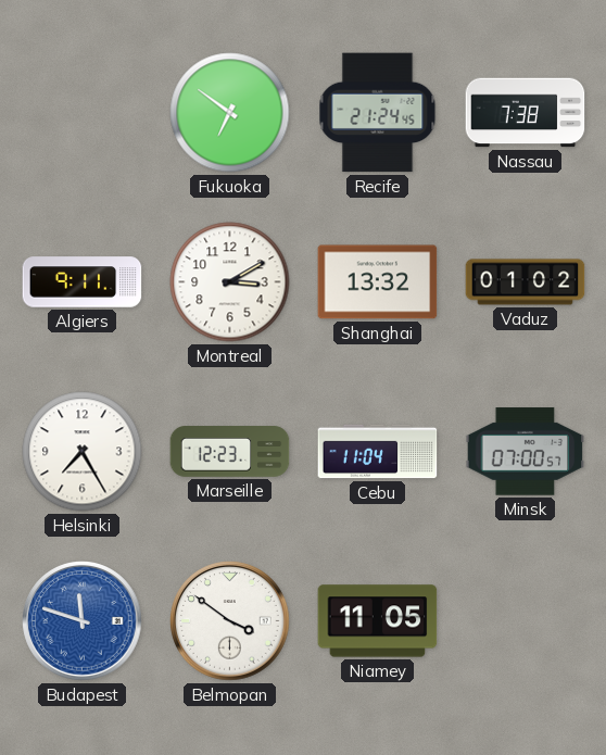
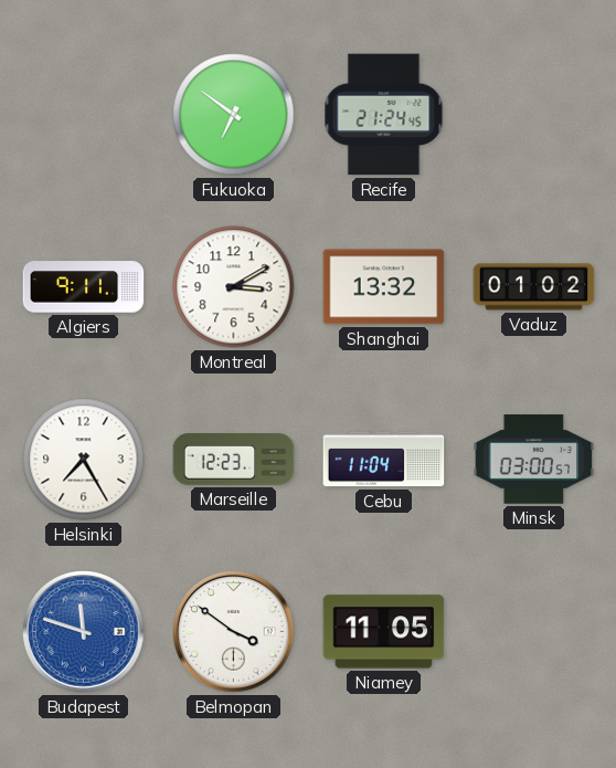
Nassau: 7:38 -> none (526, 113)
Minsk: 07:00 -> 03:00 (534, 460)
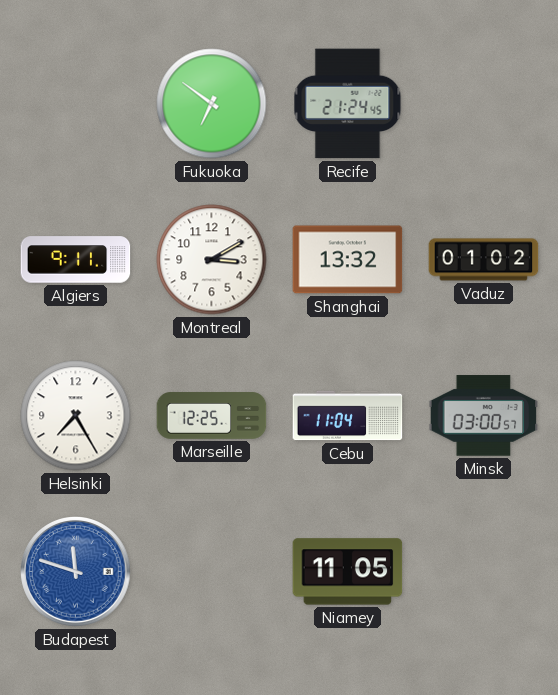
Marseille: 12:23 -> 12:25 (212, 416)
Belmopan: 3:51 -> none (234, 632)
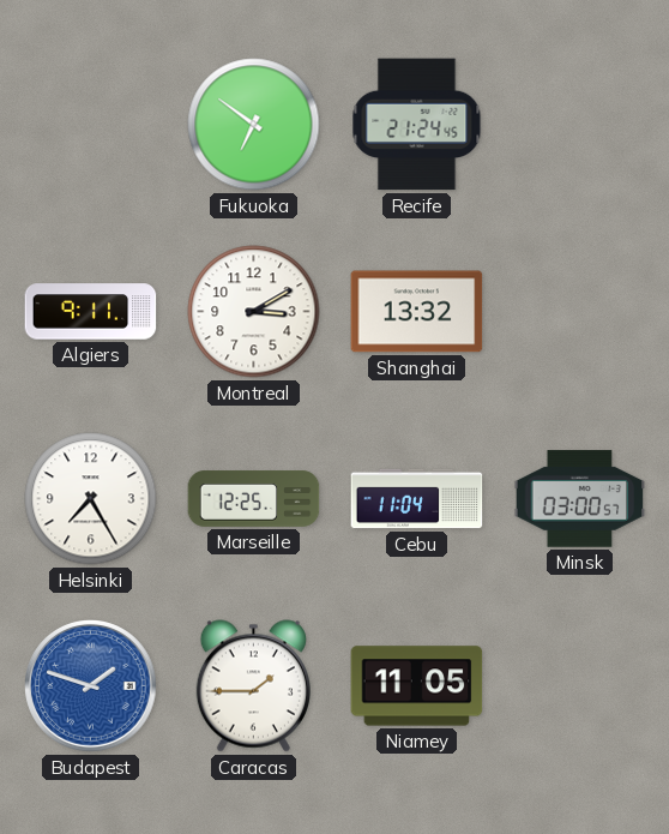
Vaduz: 01:02 -> none (484, 260)
Budapest: 11:48 -> 1:48 (91, 686)
Caracas: none -> 1:45 (253, 686)
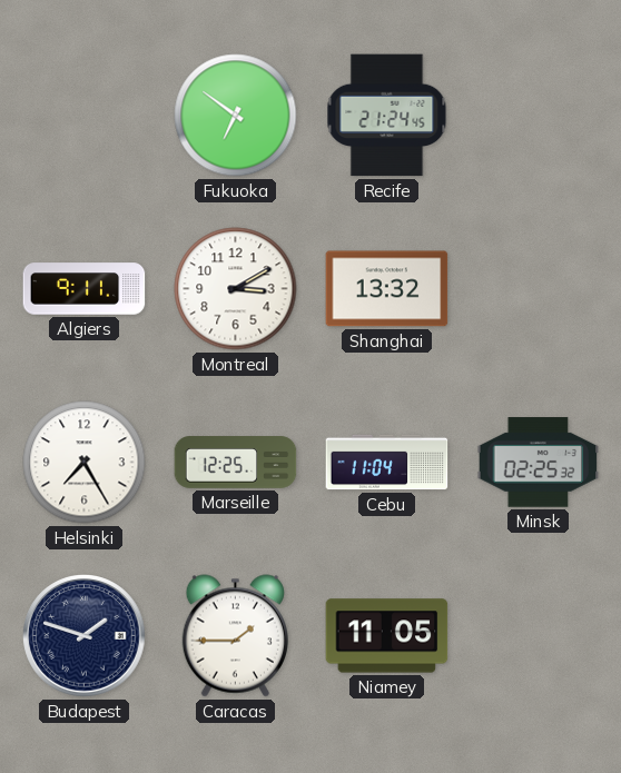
Minsk: 03:00 -> 02:25 (539, 463)
Budapest dial: blue -> navy (85, 636)
